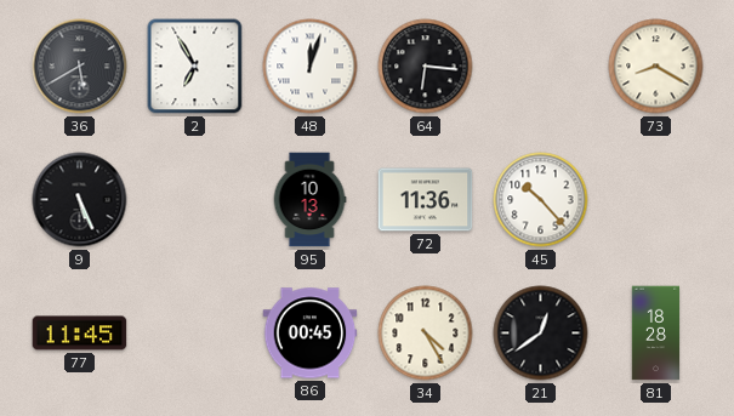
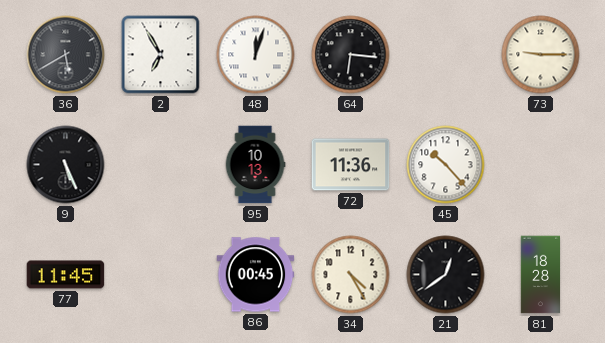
73: 8:20 -> 9:15 (541, 55)
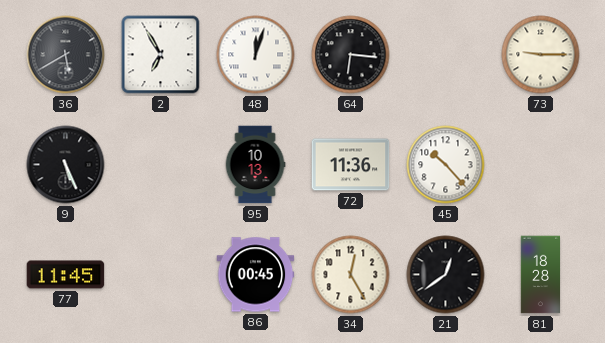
34: 4:25 -> 12:25 (351, 275)
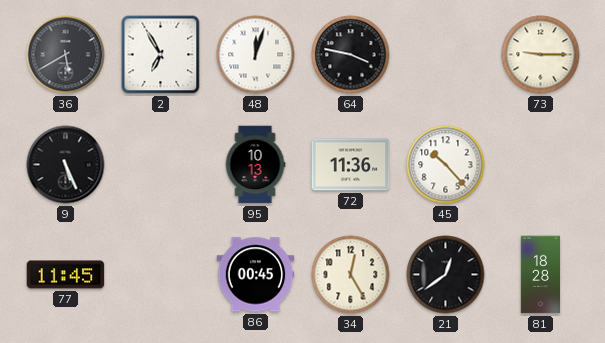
64: 6:16 -> 3:47 (351, 55)
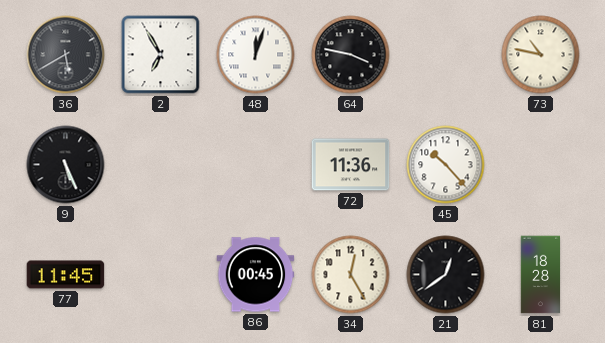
73: 9:15 -> 10:47 (541, 55)
95: 10:13 -> none (255, 165)
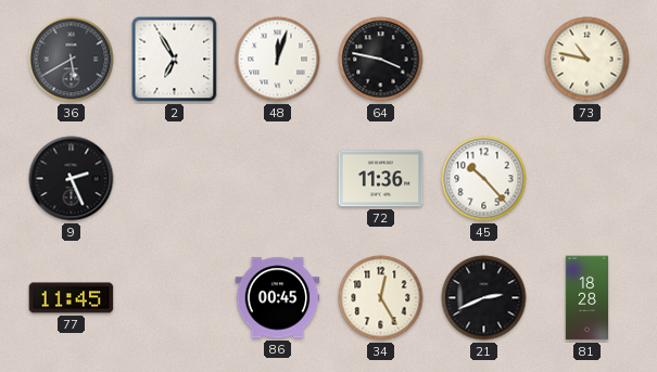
9: 5:26 -> 2:26 (72, 179)
21: 12:39 -> 2:41 (484, 298)
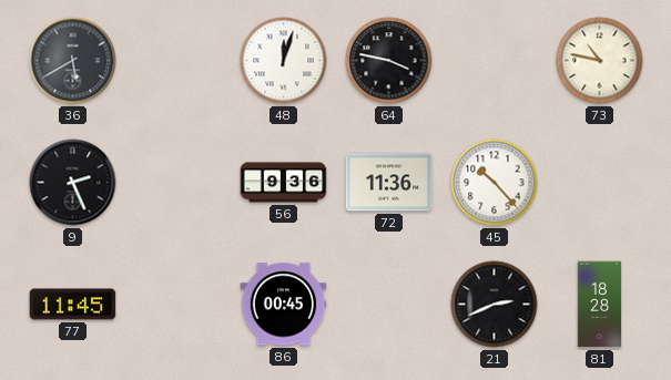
2: 6:55 -> none (175, 60)
56: none -> 9:36 (284, 183)
34: 12:25 -> none (381, 298)
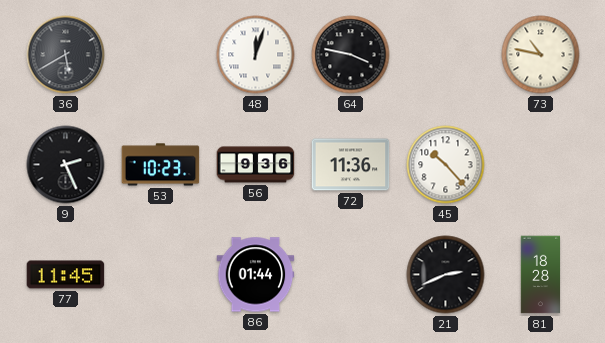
53: none -> 10:23 (161, 165)
86: 00:45 -> 01:44 (256, 275)
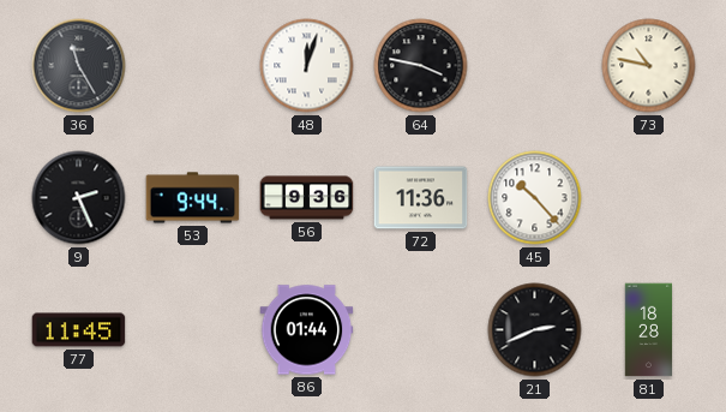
36: 5:40 -> 11:25 (79, 66)
53: 10:23 -> 9:44 (193, 198)
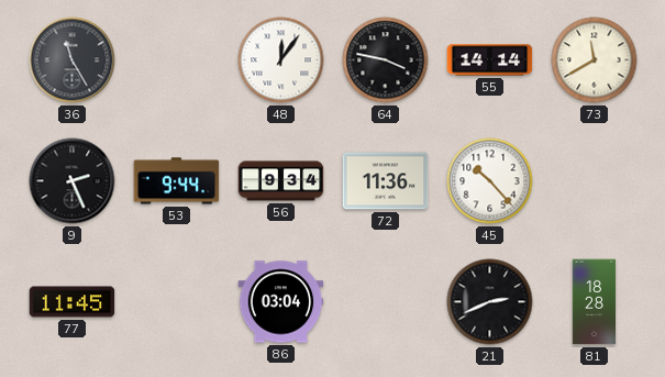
48: 12:03 -> 12:06 (281, 60)
55: none -> 14:14 (490, 60)
73: 10:47 -> 11:40 (595, 60)
56: 9:36 -> 9:34 (281, 181)
86: 01:44 -> 03:04 (281, 302)
